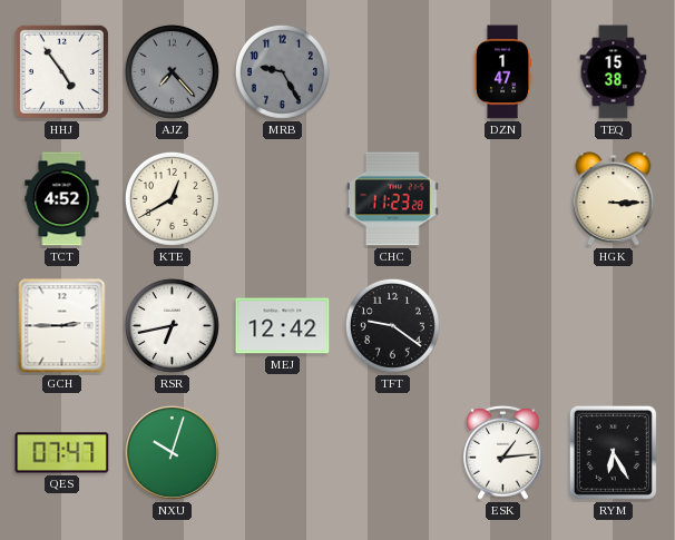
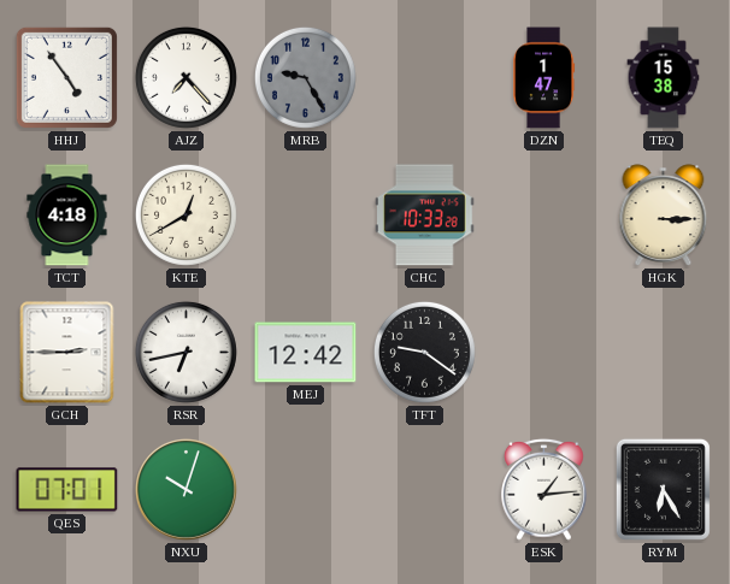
AJZ dial: grey -> white (186, 77)
TCT: 4:52 -> 4:18 (67, 216)
CHC: 11:23 -> 10:33 (425, 216)
QES: 07:47 -> 07:01 (67, 490)
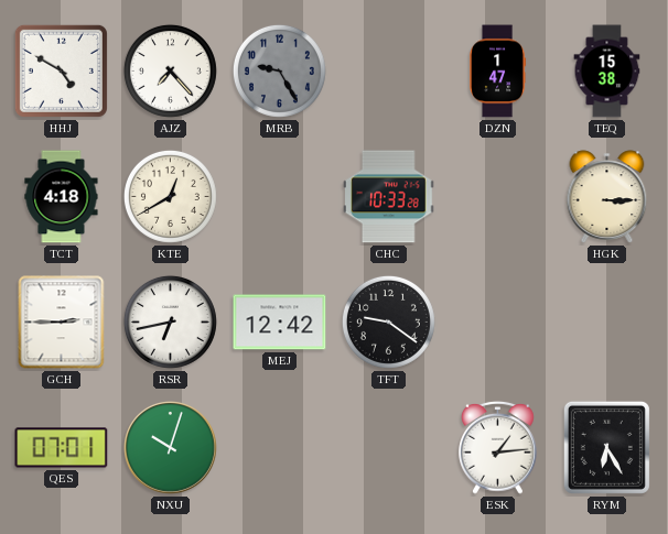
HHJ: 4:54 -> 4:50 (61, 70)
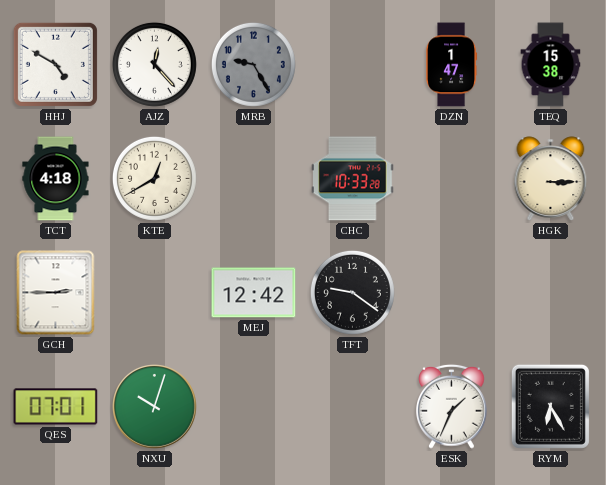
AJZ: 7:23 -> 12:23 (154, 64)
RSR: 6:43 -> none (170, 322)
ESK: 1:14 -> 1:34 (452, 406)
